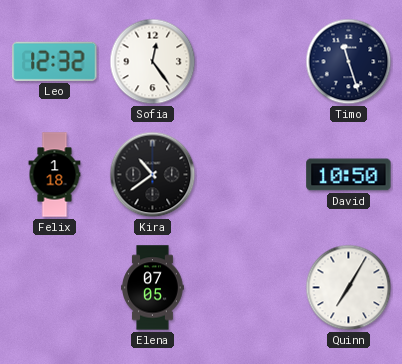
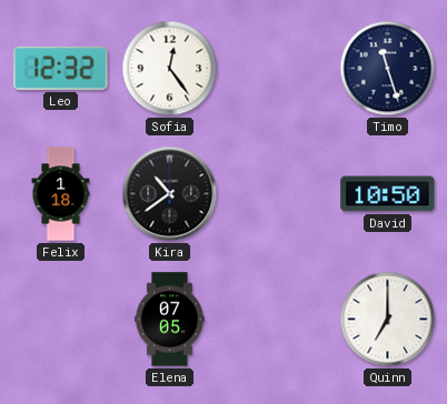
Quinn: 7:05 -> 7:00 (388, 320)
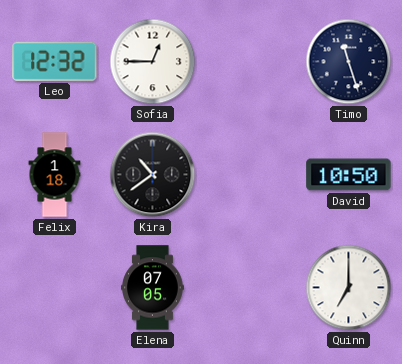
Sofia: 12:24 -> 12:45 (153, 62)
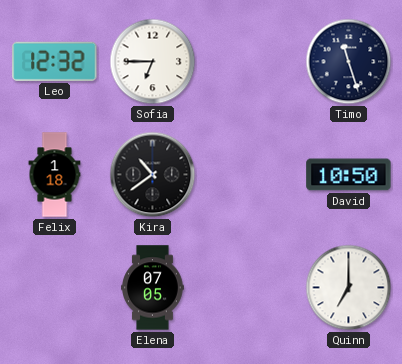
Sofia: 12:45 -> 6:45 (153, 62)
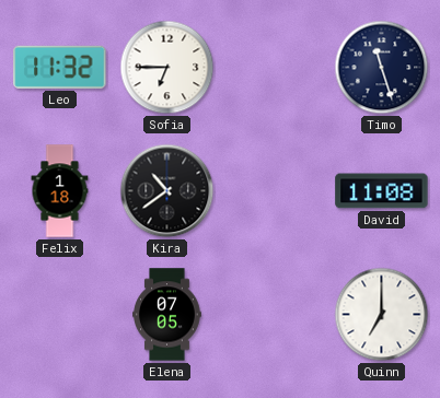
Leo: 12:32 -> 11:32 (60, 67)
David: 10:50 -> 11:08 (382, 191)
